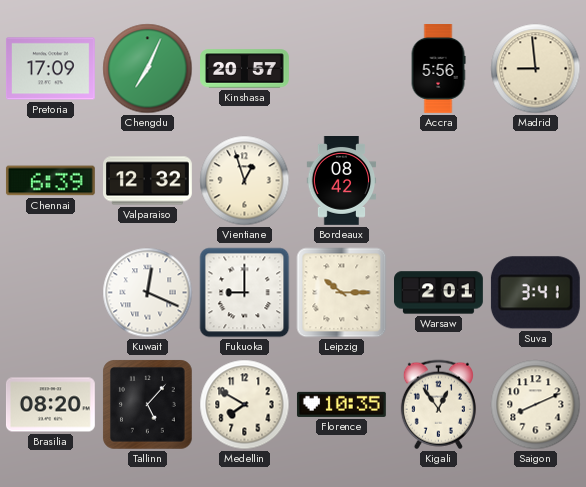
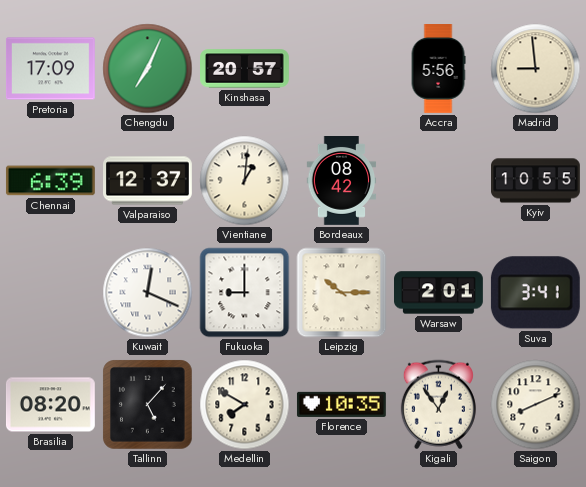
Valparaiso: 12:32 -> 12:37 (148, 181)
Vientiane: 12:57 -> 1:01 (245, 181)
Kyiv: none -> 10:55 (536, 181)
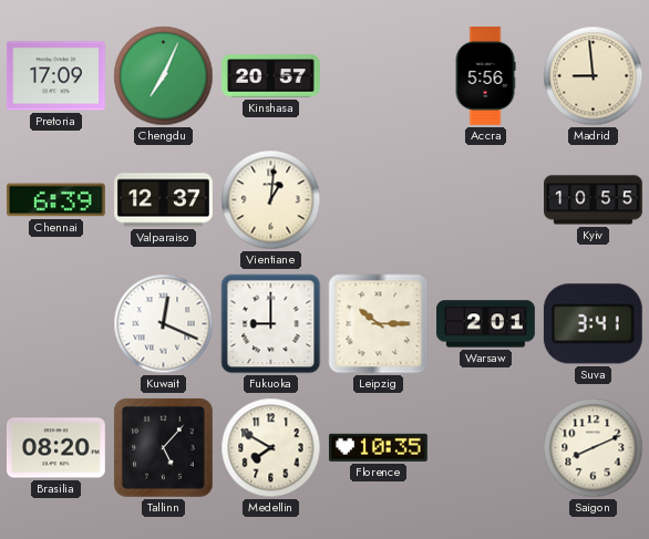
Bordeaux: 08:42 -> none (342, 181)
Kigali: 12:54 -> none (438, 405)
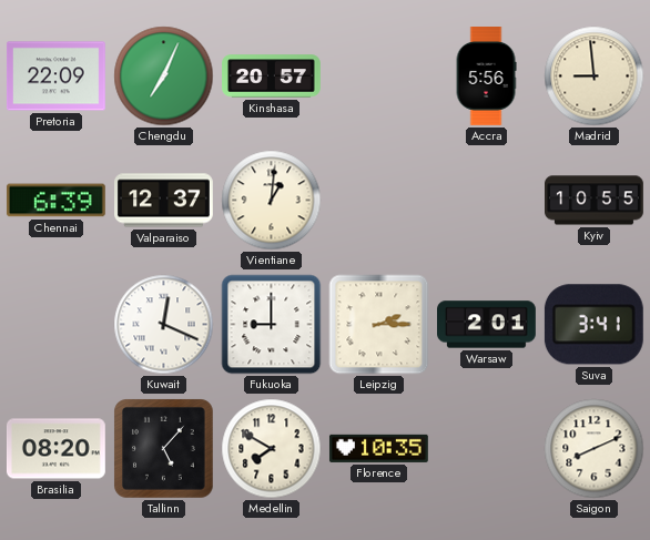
Pretoria: 17:09 -> 22:09 (55, 77)
Leipzig: 10:15 -> 2:15 (379, 325)
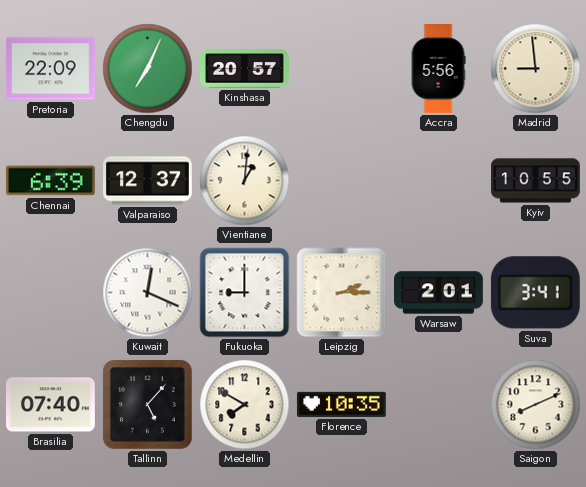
Brasilia: 08:20 -> 07:40 (50, 405)
